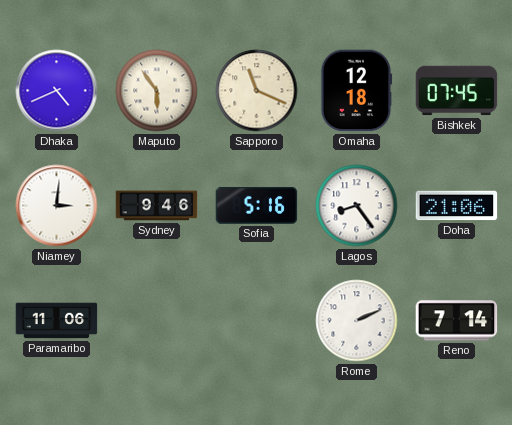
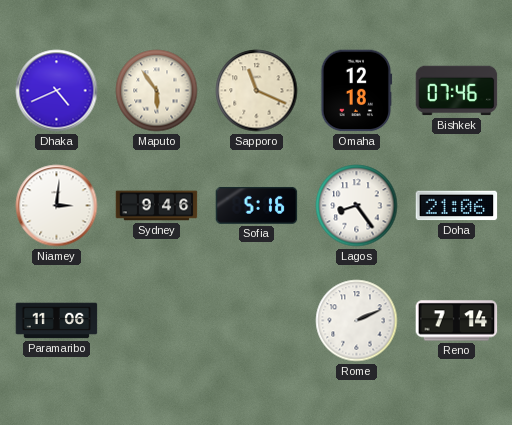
Bishkek: 07:45 -> 07:46 (457, 91)
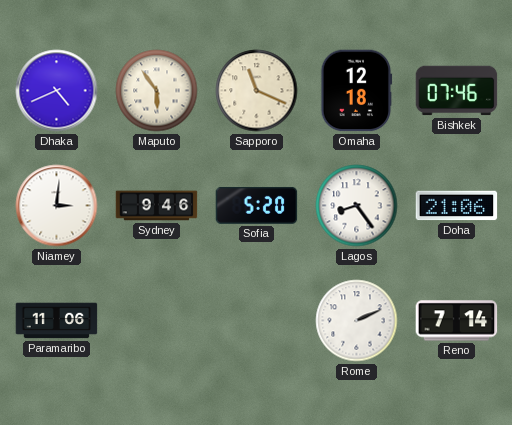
Sofia: 5:16 -> 5:20 (257, 205)
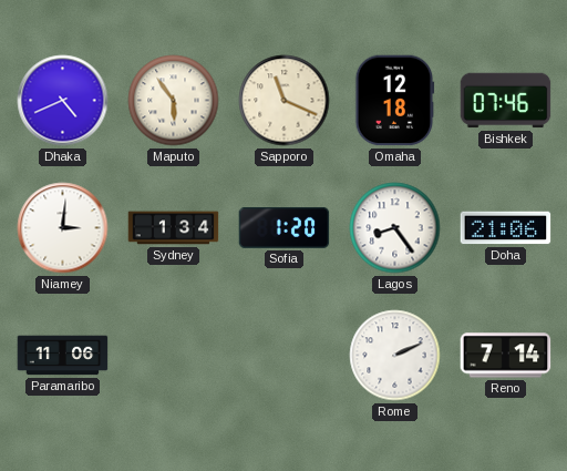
Sydney: 9:46 -> 1:34 (174, 228)
Sofia: 5:20 -> 1:20 (285, 227)
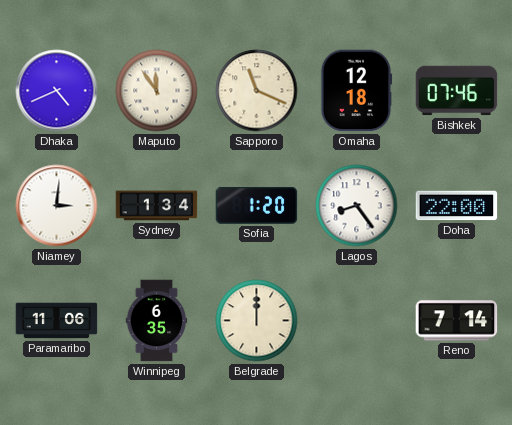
Maputo: 5:54 -> 11:54 (157, 91)
Doha: 21:06 -> 22:00 (457, 206)
Winnipeg: none -> 6:35 (157, 321)
Belgrade: none -> 12:00 (257, 321)
Rome: 2:11 -> none (395, 356)
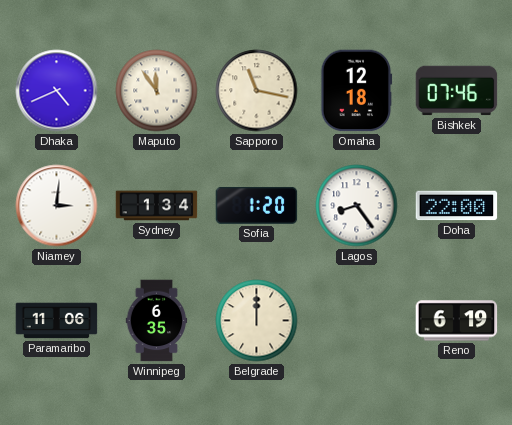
Sapporo: 11:19 -> 11:17 (257, 91)
Reno: 7:14 -> 6:19 (457, 321)
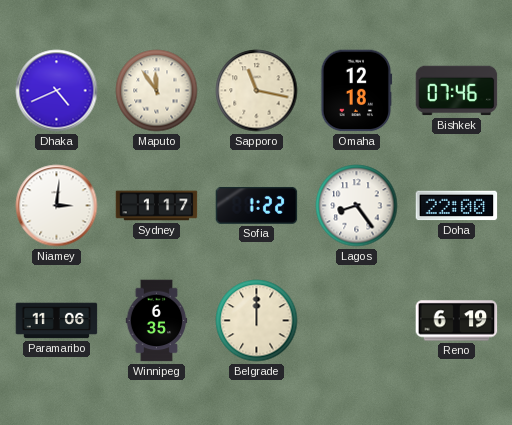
Sydney: 1:34 -> 1:17 (157, 206)
Sofia: 1:20 -> 1:22 (257, 205)
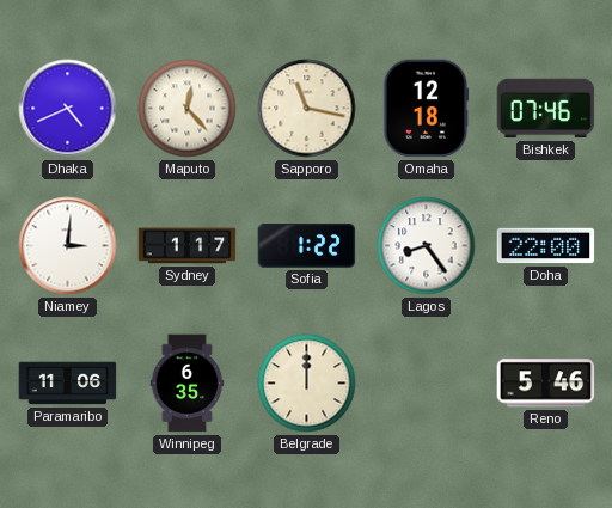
Maputo: 11:54 -> 12:23 (188, 109)
Reno: 6:19 -> 5:46 (546, 384)
